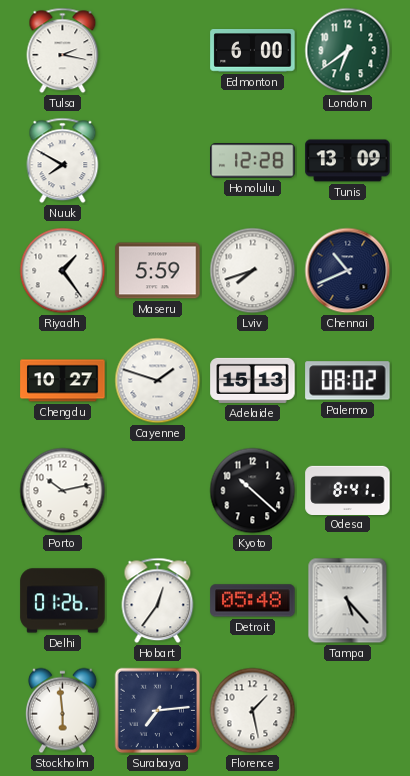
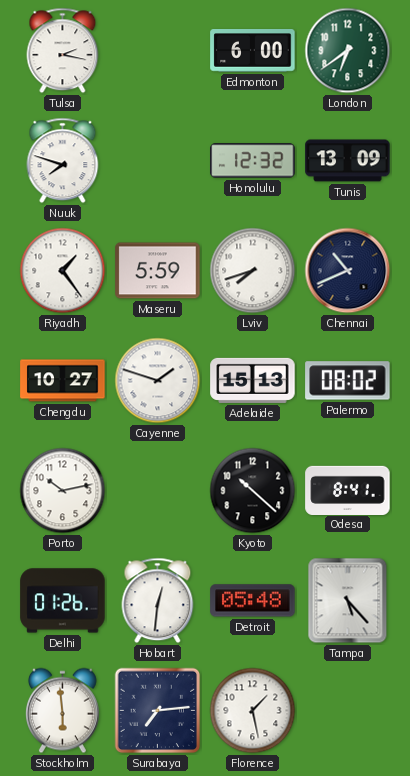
Nuuk: 7:50 -> 7:48 (63, 161)
Honolulu: 12:28 -> 12:32 (253, 161)
Hobart: 12:36 -> 12:31 (158, 601)
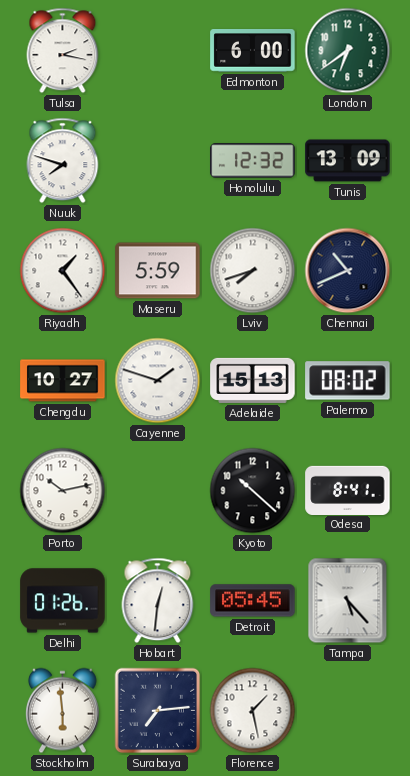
Detroit: 05:48 -> 05:45 (253, 601)
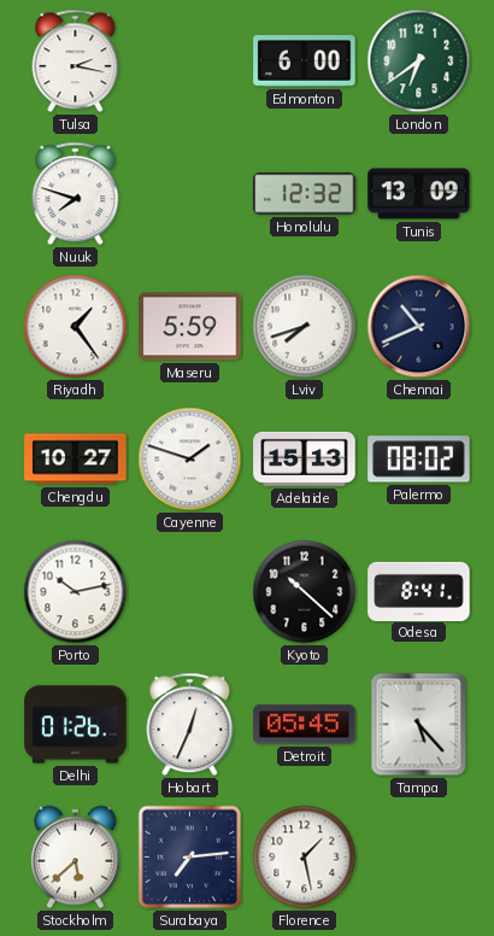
Hobart: 12:31 -> 12:34 (190, 725)
Stockholm: 5:59 -> 5:38 (75, 858)
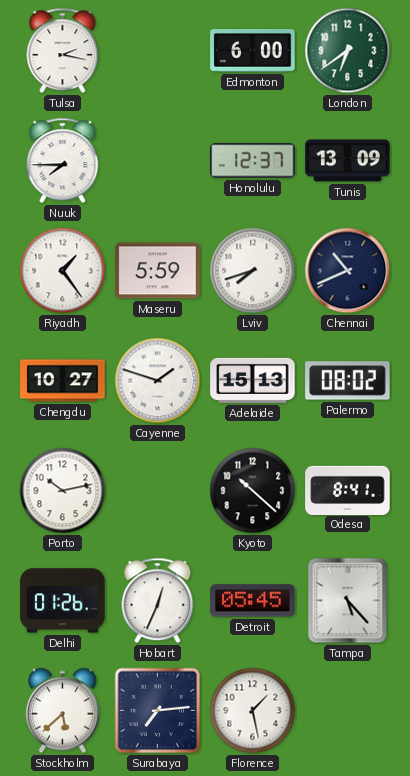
Nuuk: 7:48 -> 7:45 (63, 161)
Honolulu: 12:32 -> 12:37 (253, 161)
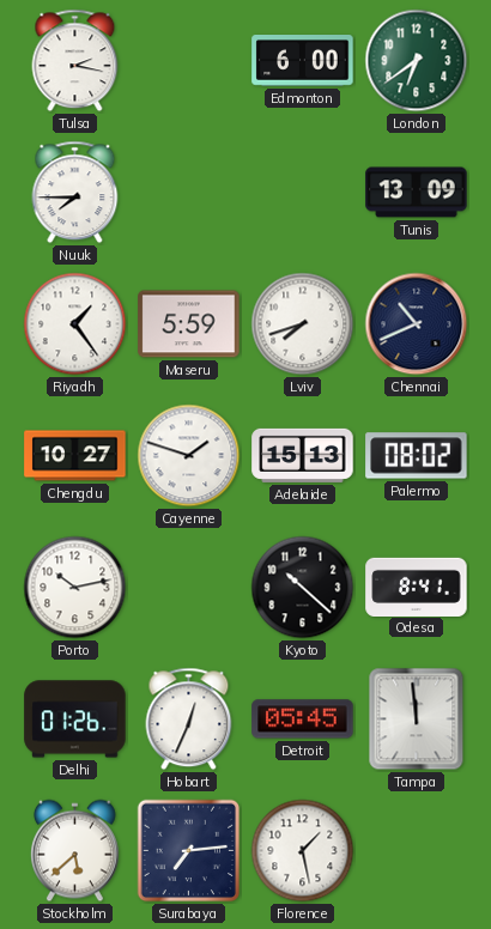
Honolulu: 12:37 -> none (253, 161)
Tampa: 5:23 -> 11:59 (417, 719)
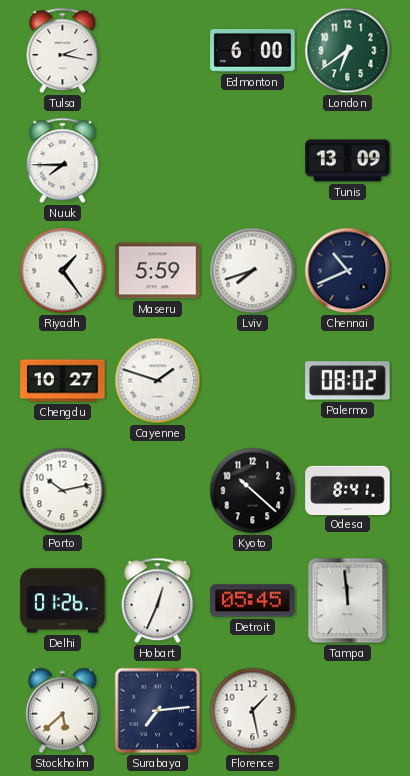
Adelaide: 15:13 -> none (303, 455)
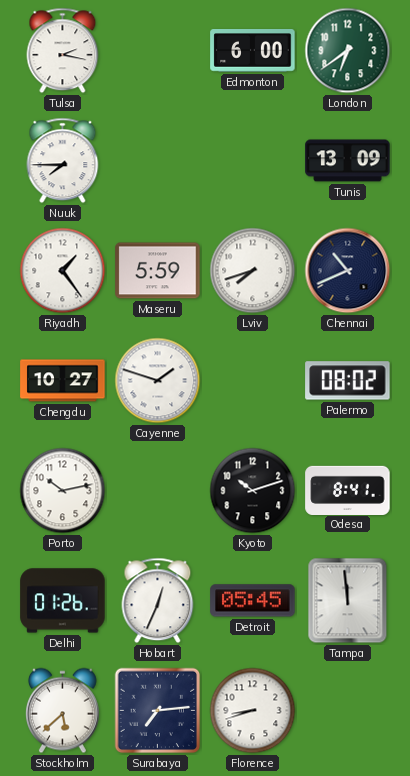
Kyoto: 10:22 -> 10:12 (253, 491)
Florence: 1:28 -> 8:42 (253, 711)
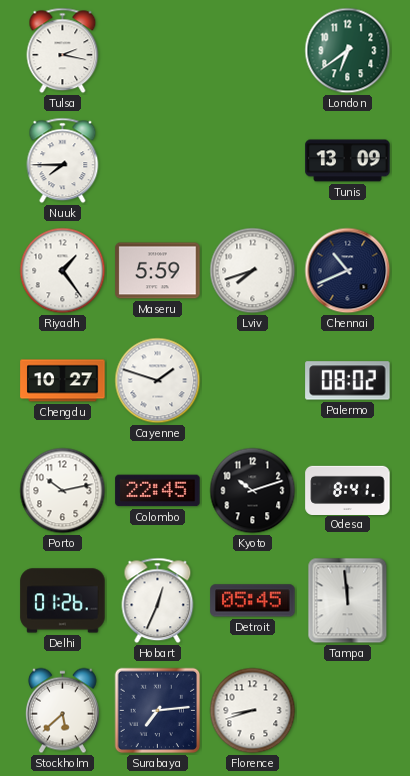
Edmonton: 6:00 -> none (253, 51)
Colombo: none -> 22:45 (158, 491)
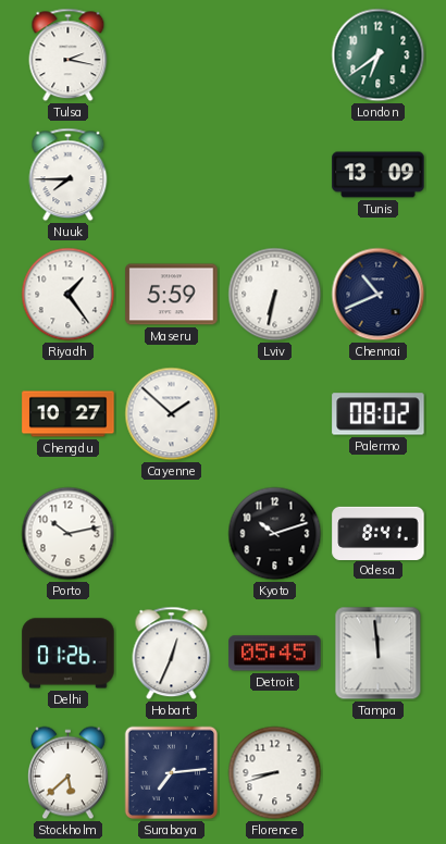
Lviv: 7:42 -> 6:32 (275, 295)
Cayenne: 1:48 -> 1:52 (172, 414)
Colombo: 22:45 -> none (158, 491)
